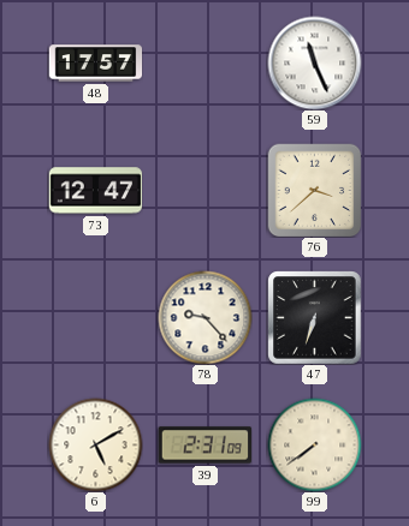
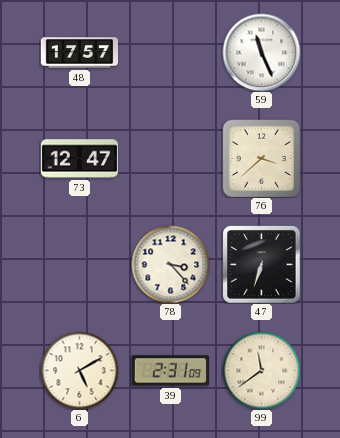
78: 9:23 -> 3:23 (170, 264)
99: 7:39 -> 11:39 (261, 370)
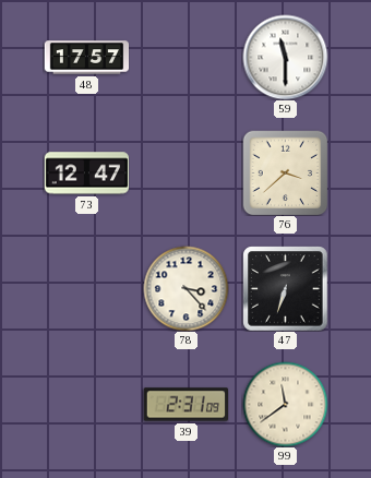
59: 11:26 -> 11:30 (285, 57)
6: 5:10 -> none (79, 370)
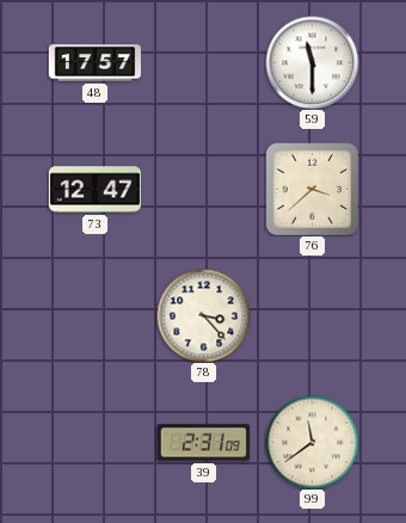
47: 6:33 -> none (285, 288)
